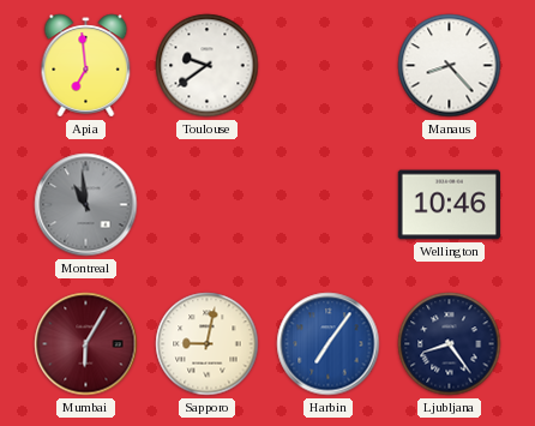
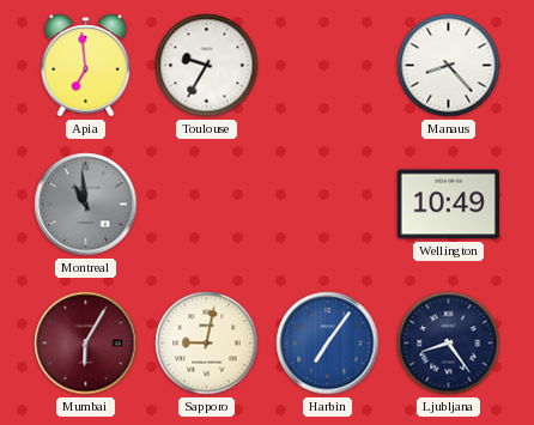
Toulouse: 9:39 -> 9:35 (207, 66)
Wellington: 10:46 -> 10:49 (448, 205)
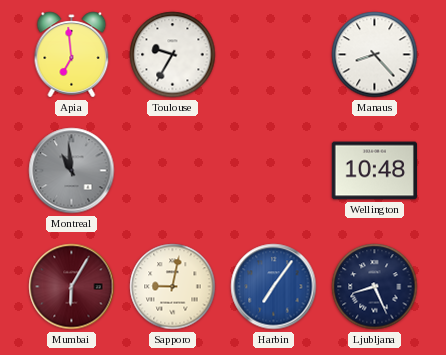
Wellington: 10:49 -> 10:48 (374, 171)
Ljubljana: 8:24 -> 8:26 (375, 287)
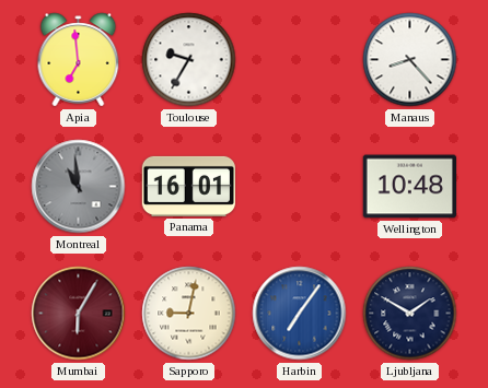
Panama: none -> 16:01 (188, 186)
Ljubljana: 8:26 -> 1:50 (410, 314)
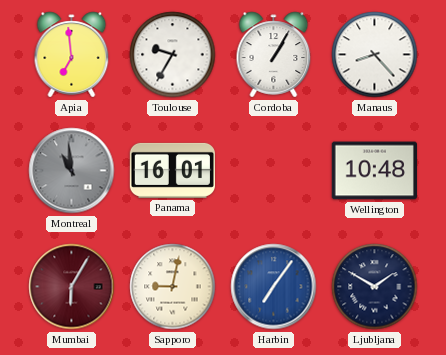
Cordoba: none -> 1:05 (274, 55)
